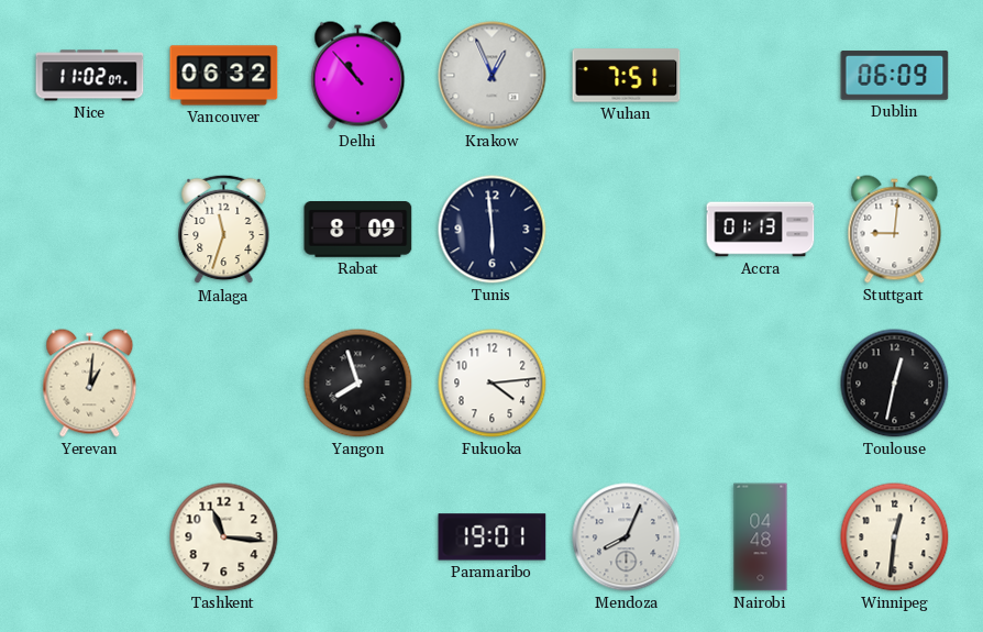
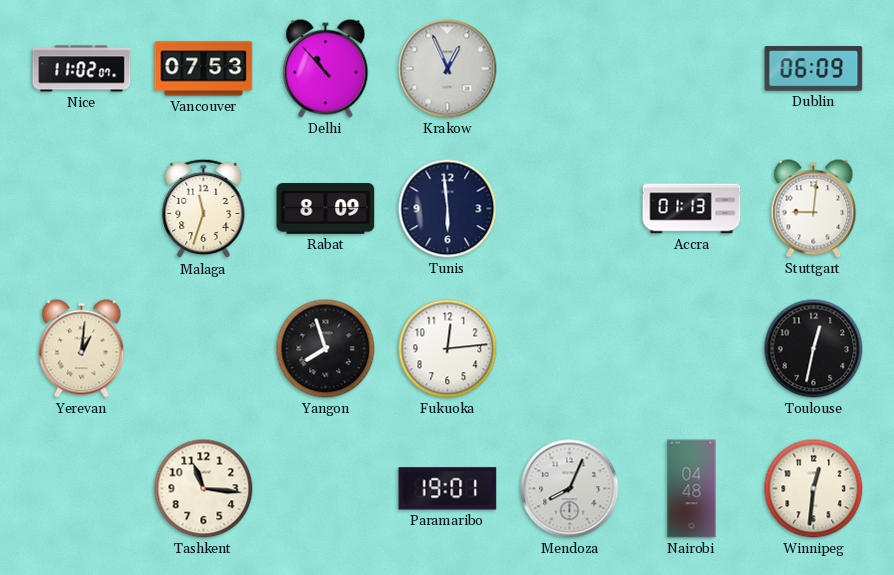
Vancouver: 06:32 -> 07:53 (204, 69)
Wuhan: 7:51 -> none (627, 76)
Fukuoka: 4:14 -> 12:14 (448, 349)
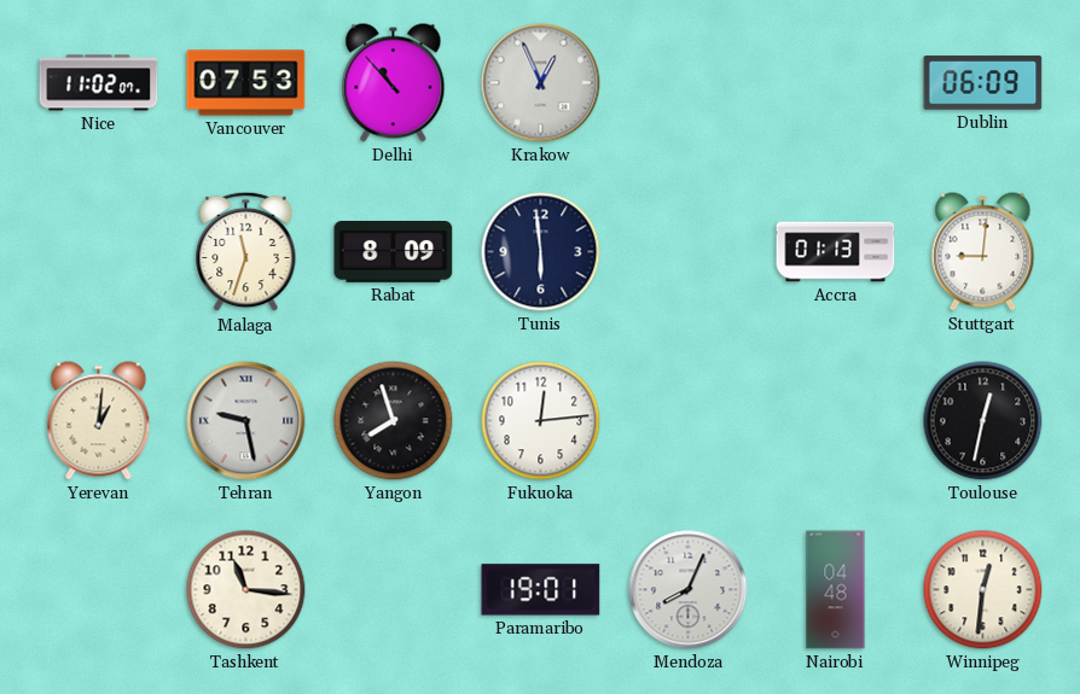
Tehran: none -> 9:28 (246, 421)
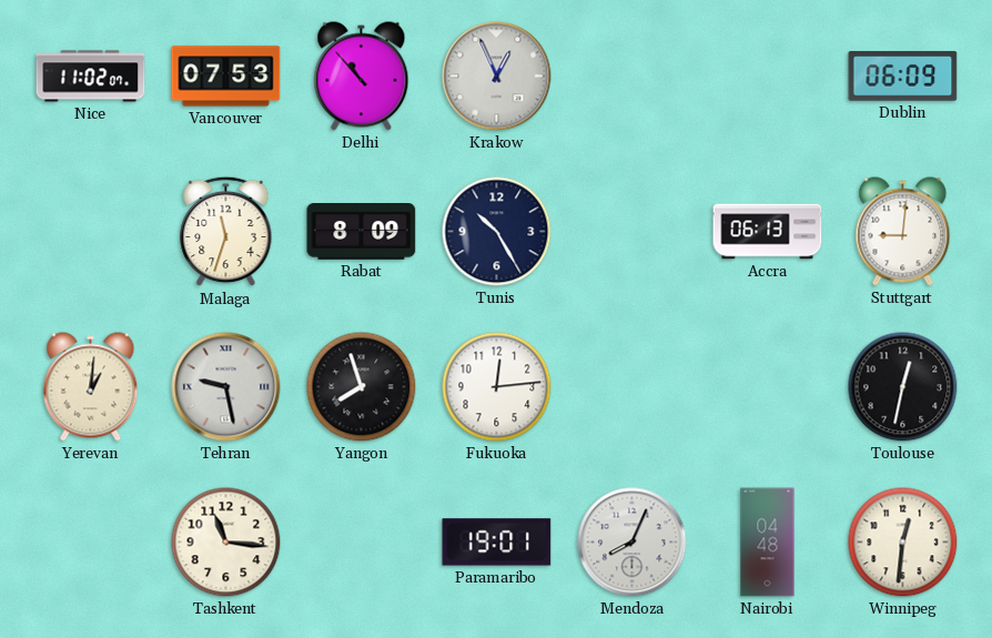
Tunis: 5:59 -> 10:25 (497, 232)
Accra: 01:13 -> 06:13 (768, 232)
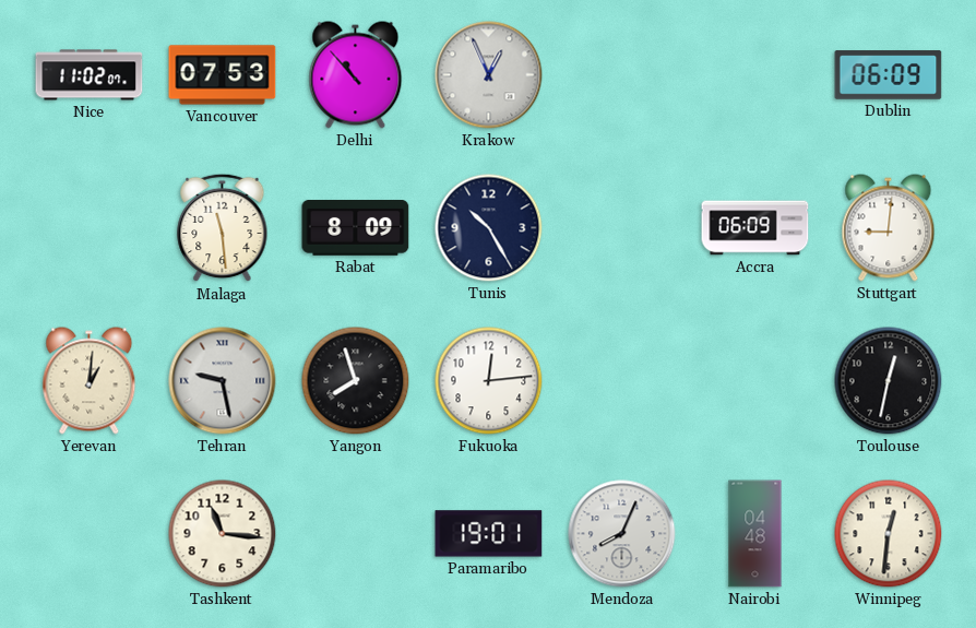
Malaga: 11:33 -> 11:29 (223, 228)
Accra: 06:13 -> 06:09 (755, 228)
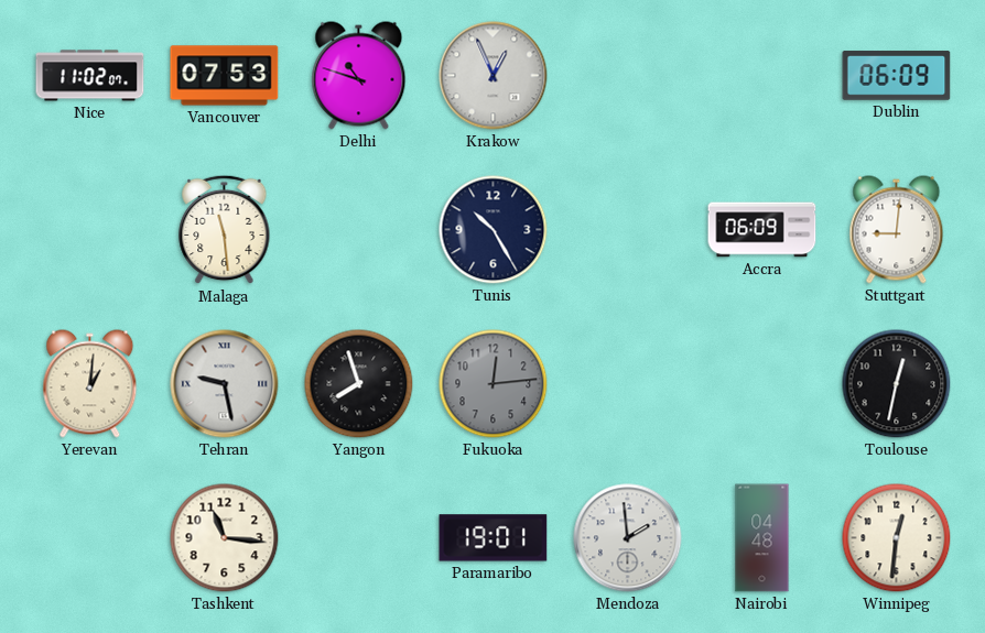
Delhi: 10:53 -> 10:48 (359, 76)
Rabat: 8:09 -> none (356, 228)
Fukuoka dial: white -> grey (494, 384)
Mendoza: 8:04 -> 1:59 (628, 538)
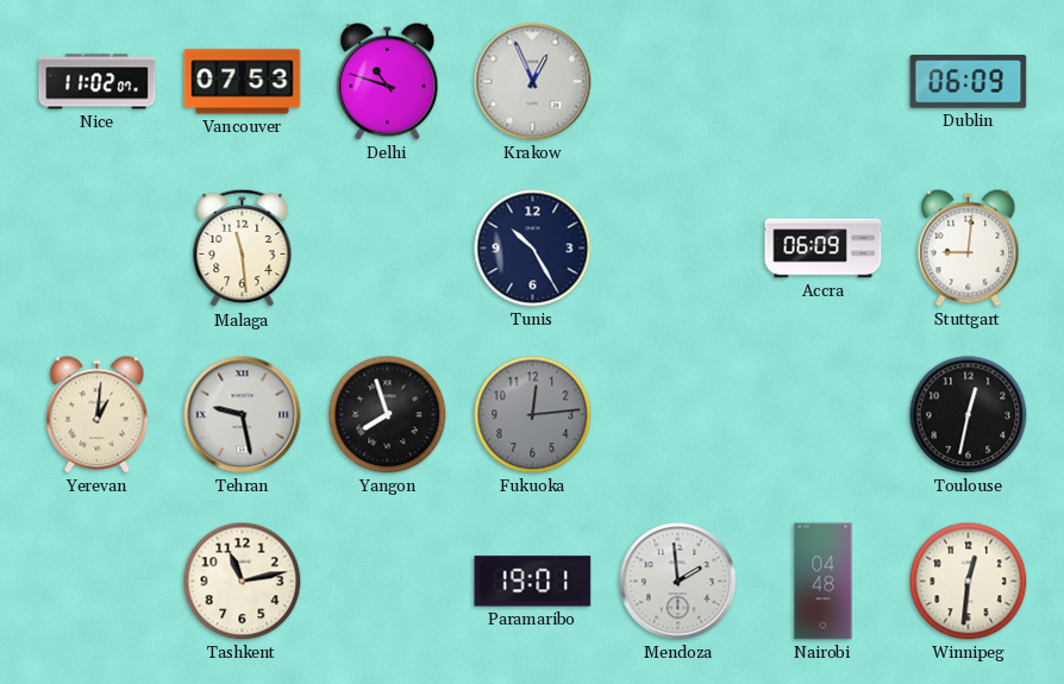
Tashkent: 11:16 -> 11:13 (243, 582)
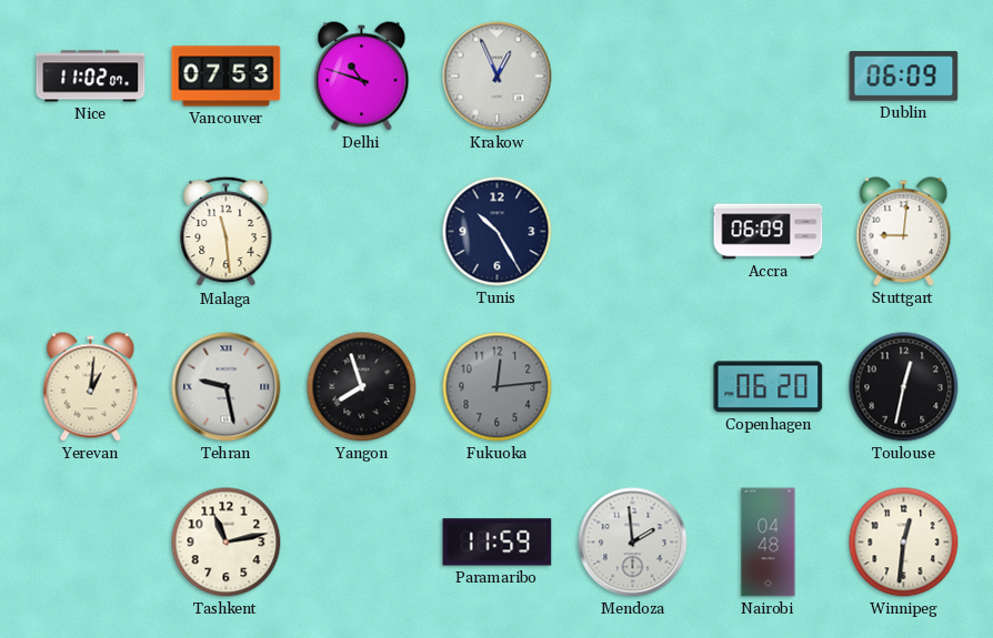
Copenhagen: none -> 06:20 (769, 387)
Paramaribo: 19:01 -> 11:59 (498, 543)
